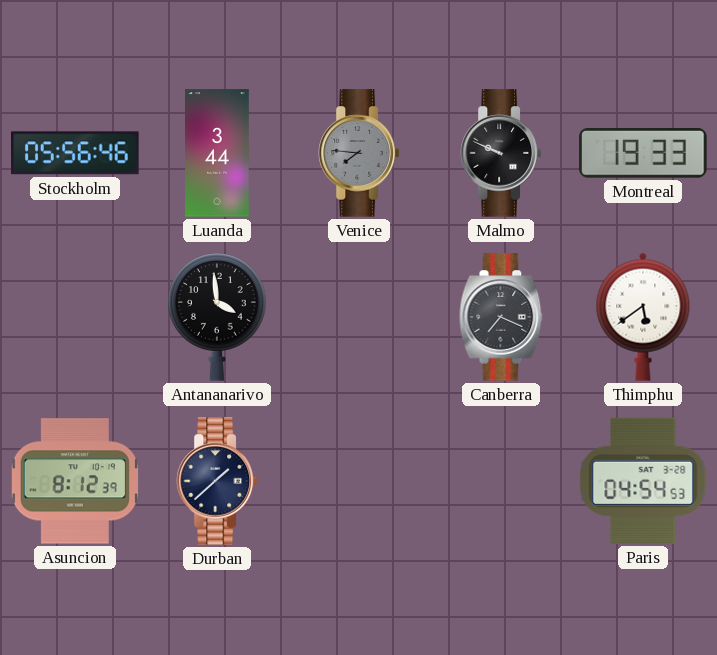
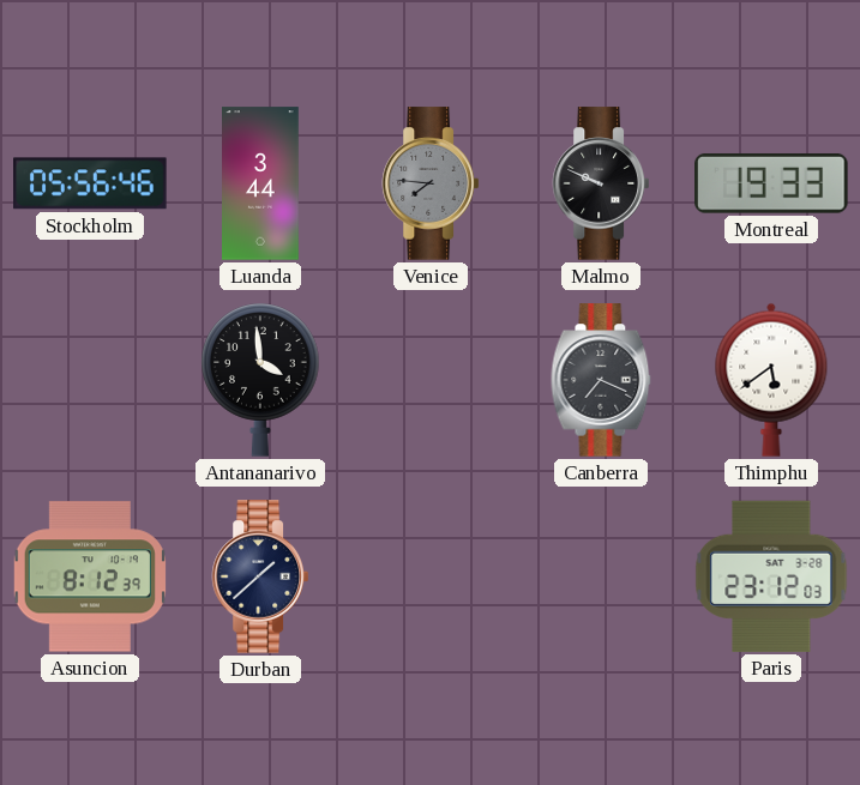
Paris: 04:54 -> 23:12 (771, 576)
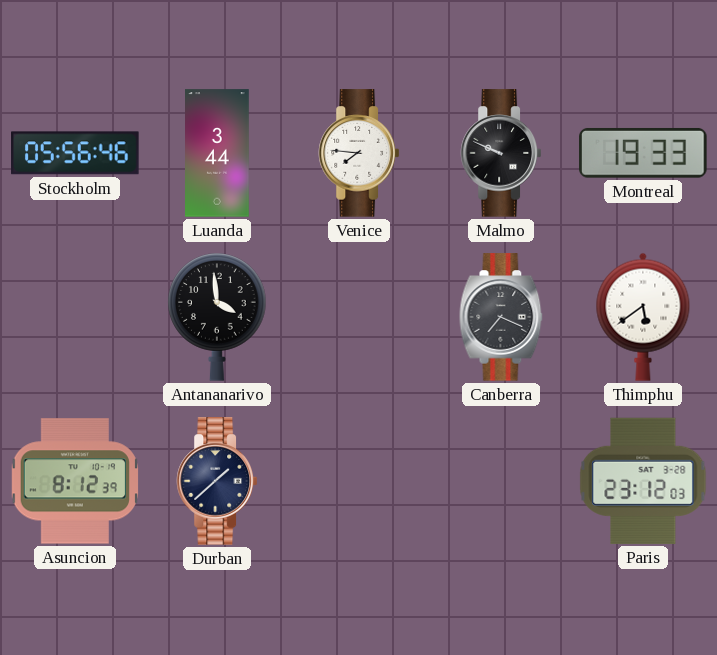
Venice dial: grey -> white (358, 153)
